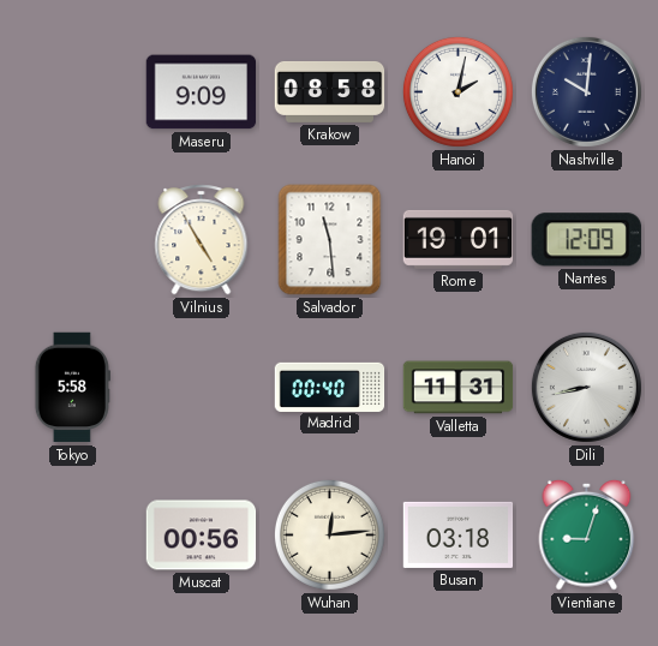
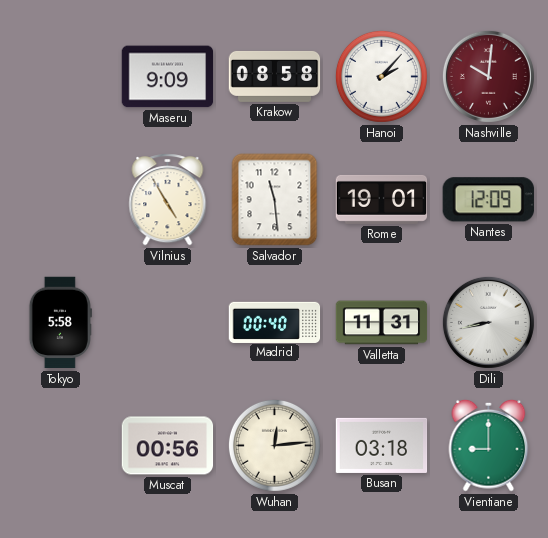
Hanoi: 2:02 -> 2:07 (381, 76)
Nashville dial: navy -> burgundy (488, 76)
Vientiane: 9:03 -> 9:00 (489, 445)
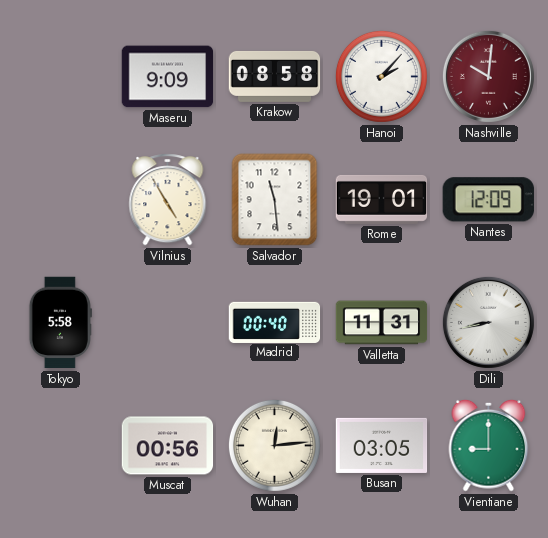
Busan: 03:18 -> 03:05 (382, 445)
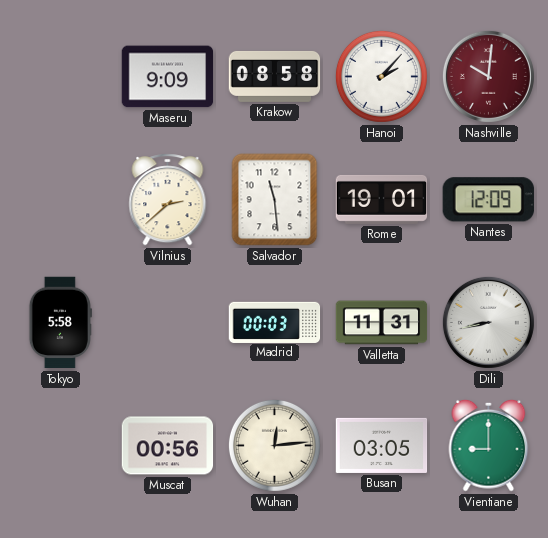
Vilnius: 4:55 -> 2:38 (168, 200)
Madrid: 00:40 -> 00:03 (275, 322)
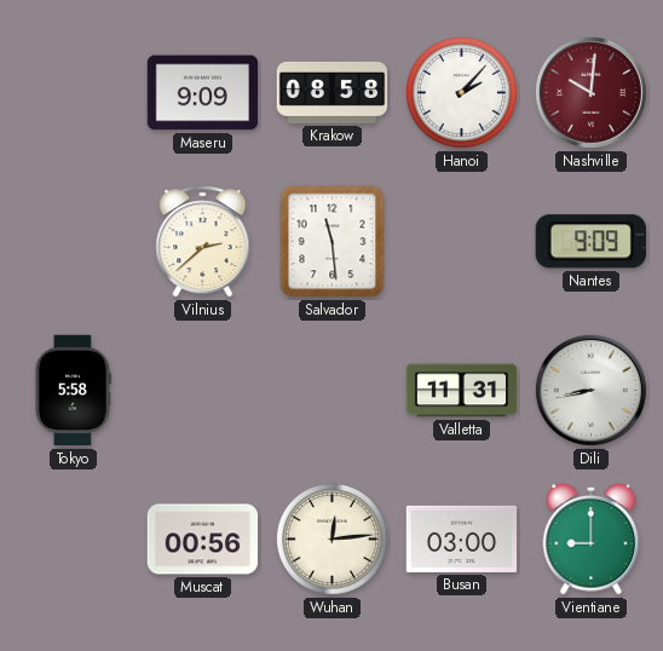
Rome: 19:01 -> none (382, 199)
Nantes: 12:09 -> 9:09 (590, 242)
Madrid: 00:03 -> none (275, 322)
Busan: 03:05 -> 03:00 (462, 538)
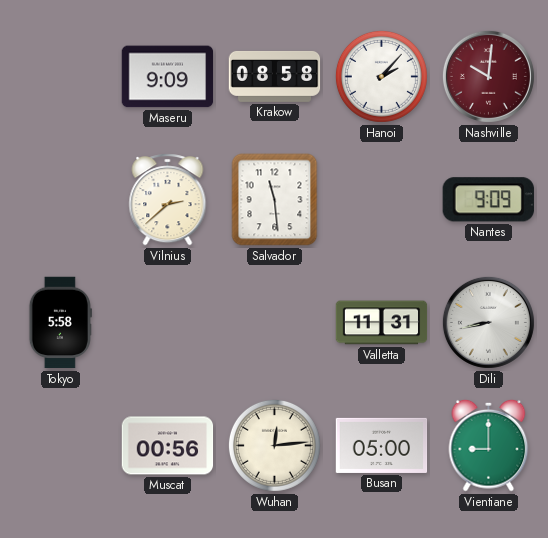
Busan: 03:00 -> 05:00 (382, 445)
